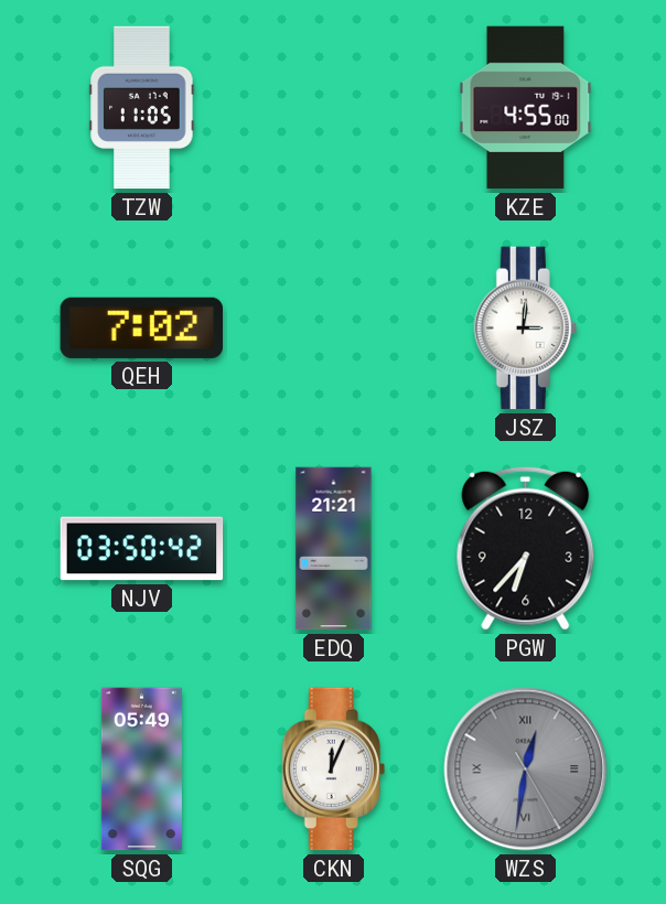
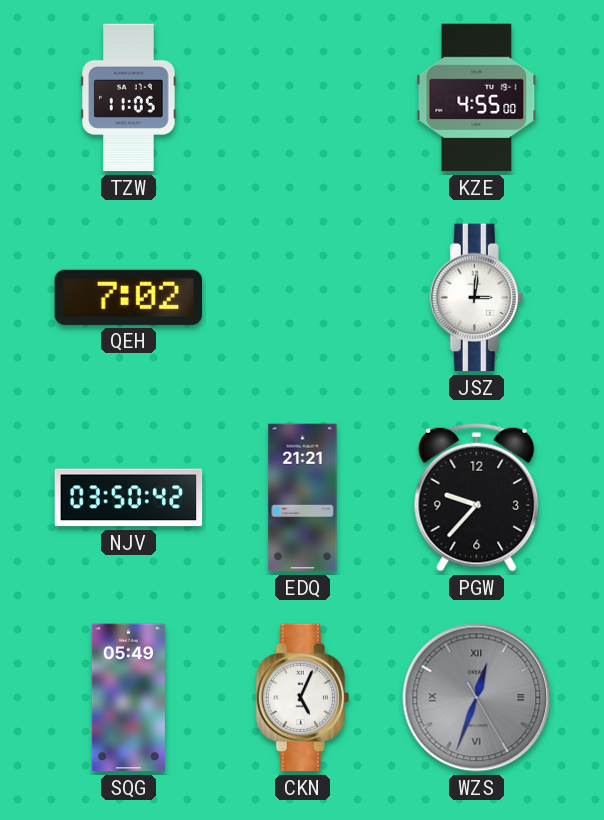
PGW: 6:37 -> 9:37 (477, 497)
CKN: 12:04 -> 5:04 (302, 698)
WZS: 12:31 -> 12:33 (477, 698)
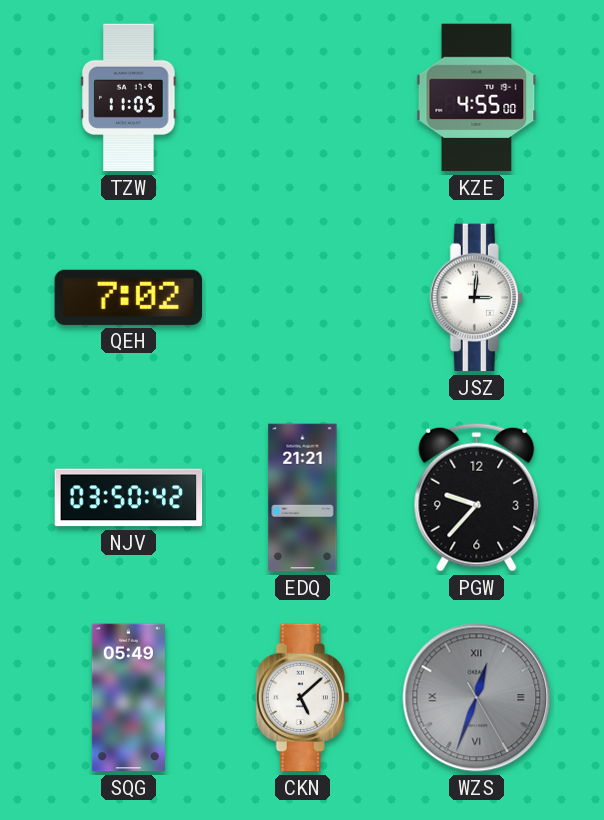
CKN: 5:04 -> 5:08 (302, 698)
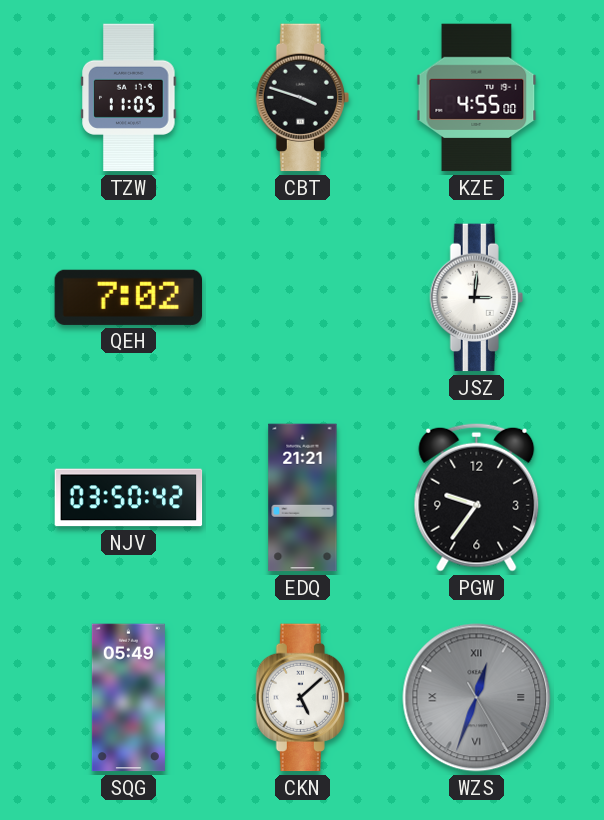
CBT: none -> 3:48 (302, 98)
PGW: 9:37 -> 9:36 (477, 497)
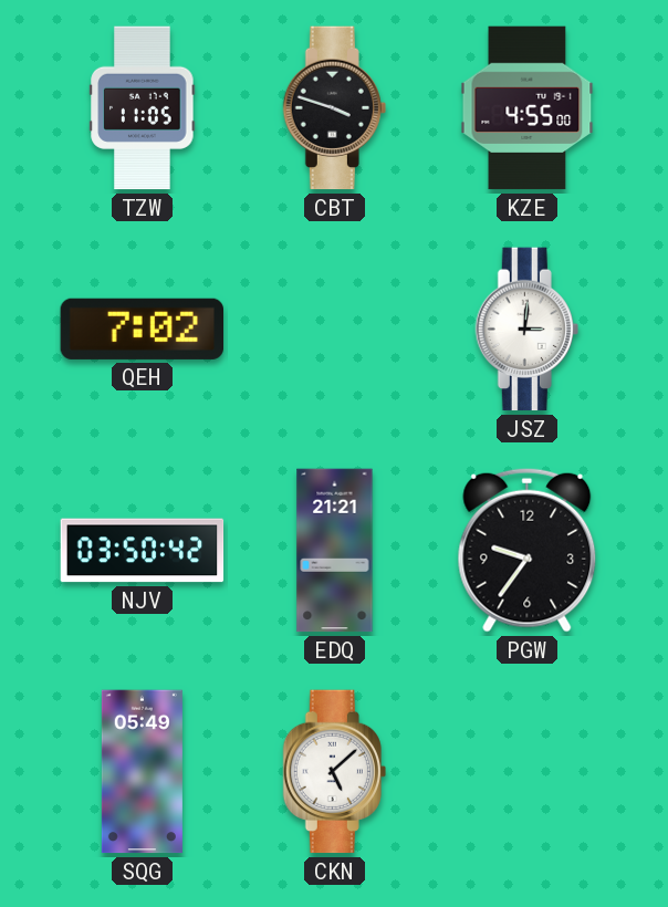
WZS: 12:33 -> none (477, 698)
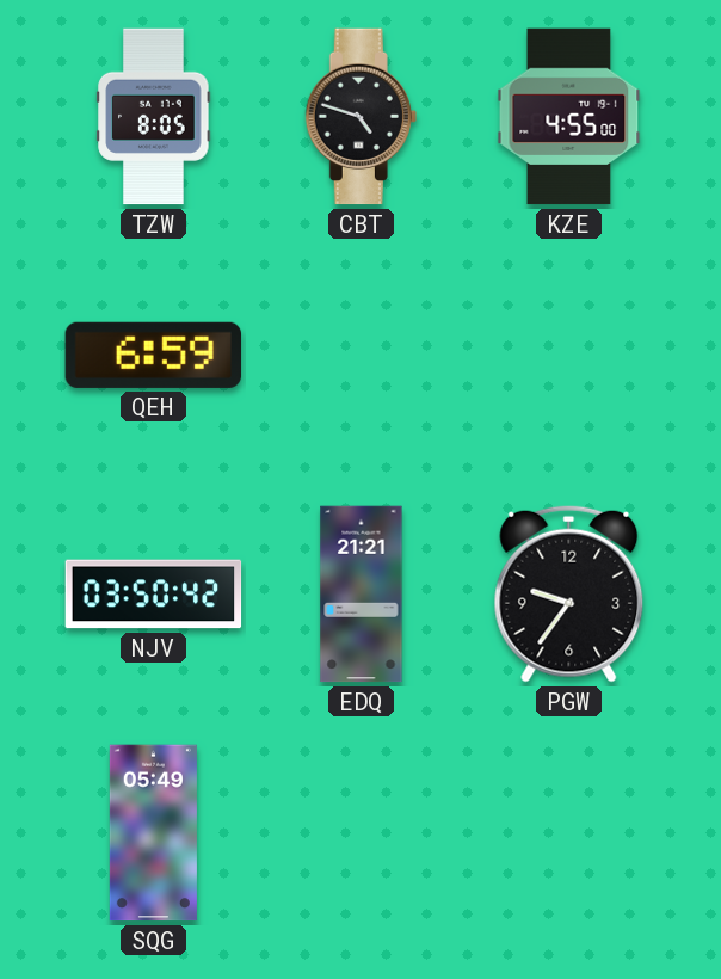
TZW: 11:05 -> 8:05 (154, 117)
CBT: 3:48 -> 4:48 (360, 117)
QEH: 7:02 -> 6:59 (153, 355)
JSZ: 3:01 -> none (526, 330)
CKN: 5:08 -> none (334, 772)
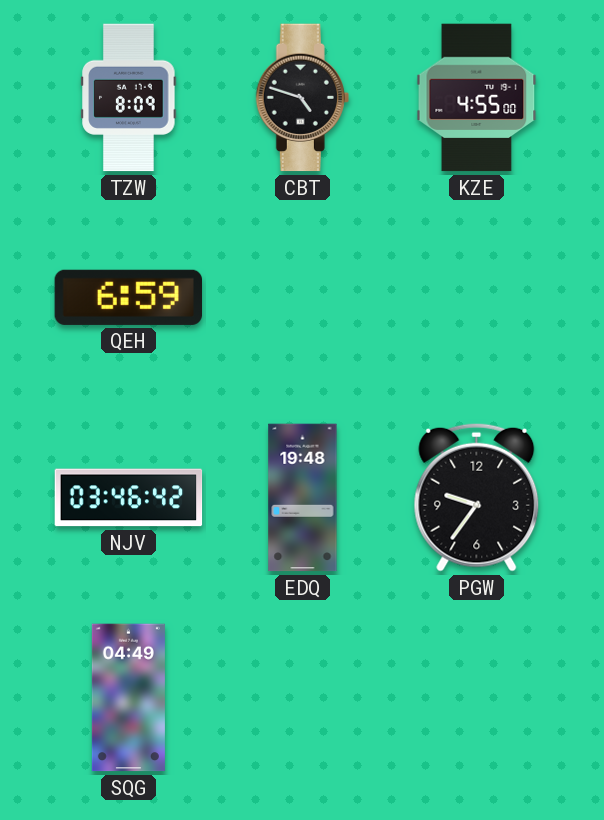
TZW: 8:05 -> 8:09 (129, 98)
NJV: 03:50 -> 03:46 (129, 498)
EDQ: 21:21 -> 19:48 (303, 498)
SQG: 05:49 -> 04:49 (128, 698)
